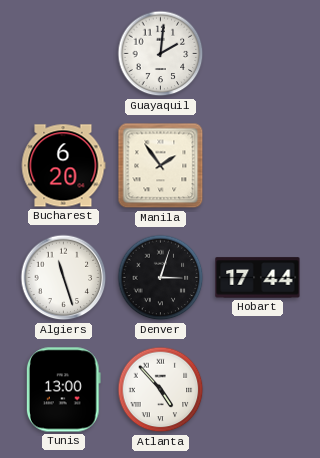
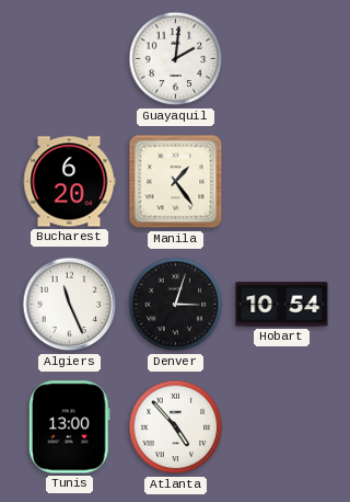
Manila: 1:54 -> 1:24 (176, 182)
Algiers: 11:27 -> 11:26 (70, 305)
Hobart: 17:44 -> 10:54 (282, 305)
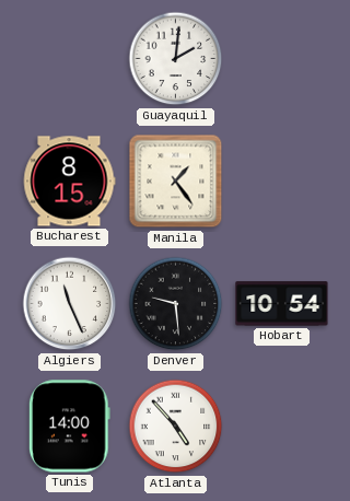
Bucharest: 6:20 -> 8:15 (69, 182)
Denver: 3:03 -> 9:29 (176, 304)
Tunis: 13:00 -> 14:00 (69, 427)
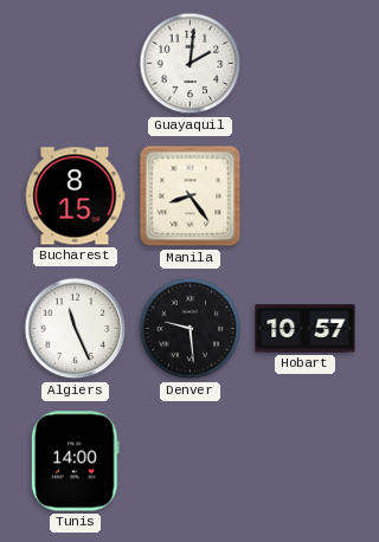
Manila: 1:24 -> 8:24 (191, 196)
Hobart: 10:54 -> 10:57 (306, 329)
Atlanta: 4:53 -> none (176, 427)
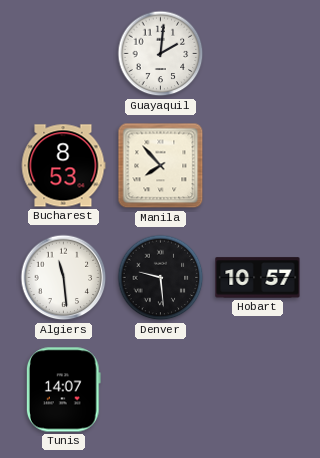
Bucharest: 8:15 -> 8:53 (63, 166)
Manila: 8:24 -> 7:53 (161, 166)
Algiers: 11:26 -> 11:29 (64, 278)
Tunis: 14:00 -> 14:07 (63, 390)
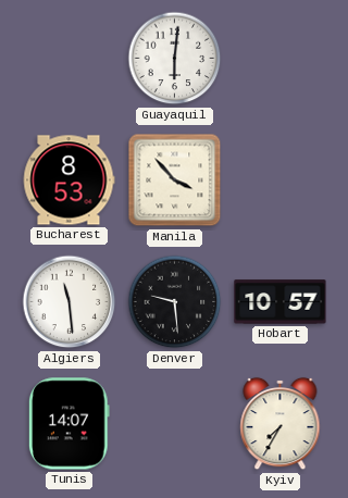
Guayaquil: 2:01 -> 6:01 (175, 59)
Manila: 7:53 -> 3:53 (175, 180)
Kyiv: none -> 7:35 (281, 424)
